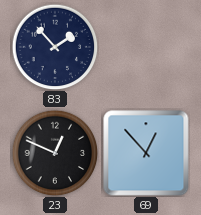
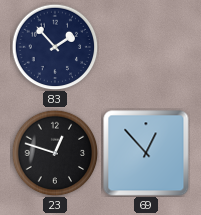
23: 12:49 -> 12:48 (55, 153)
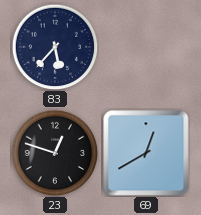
83: 1:53 -> 5:37 (55, 47)
69: 12:53 -> 12:40 (146, 153)
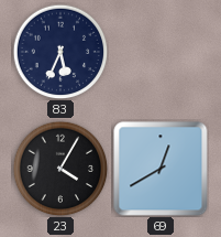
83: 5:37 -> 5:34 (60, 52)
23: 12:48 -> 4:05 (60, 169)
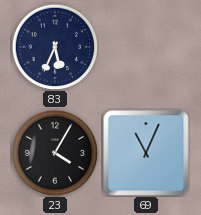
69: 12:40 -> 11:04 (146, 153)
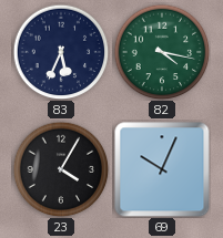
82: none -> 4:17 (162, 52)
69: 11:04 -> 10:04 (162, 169)
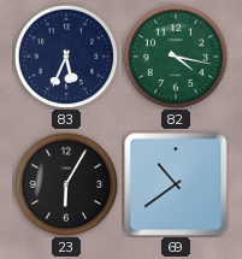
23: 4:05 -> 6:05 (66, 184)
69: 10:04 -> 10:39 (176, 184)
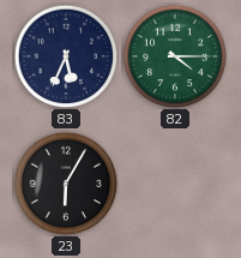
82: 4:17 -> 4:15 (175, 56)
69: 10:39 -> none (176, 184)
